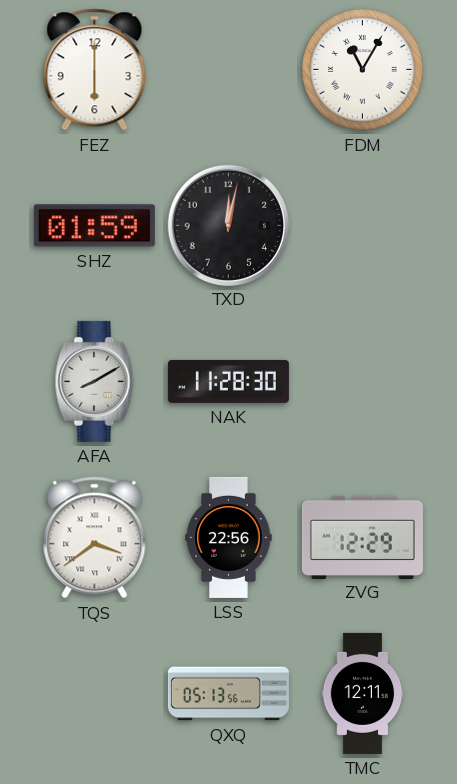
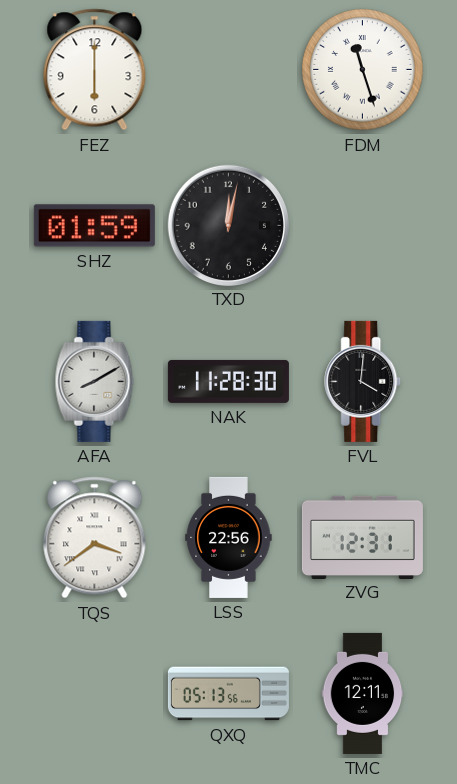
FDM: 11:05 -> 11:27 (363, 70)
FVL: none -> 4:01 (363, 381)
ZVG: 12:29 -> 12:31 (362, 537)
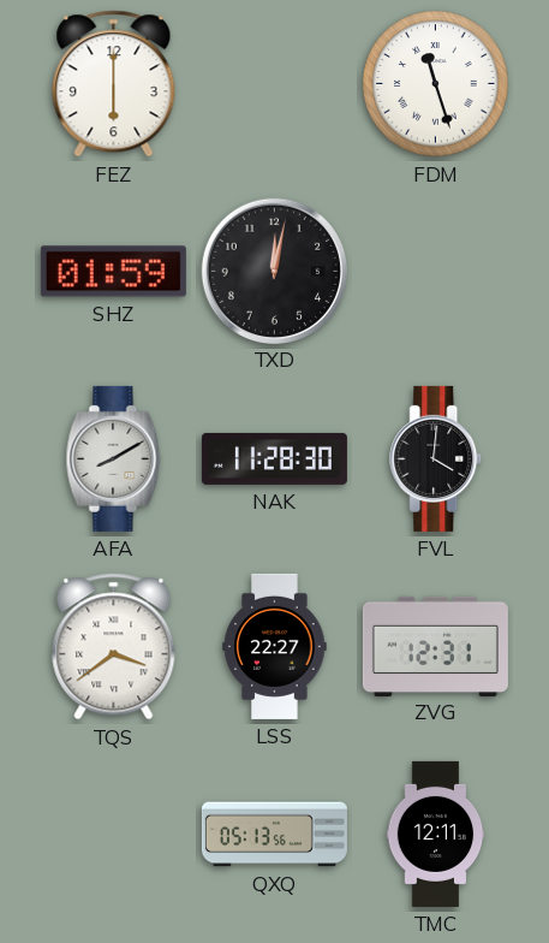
LSS: 22:56 -> 22:27 (275, 646)
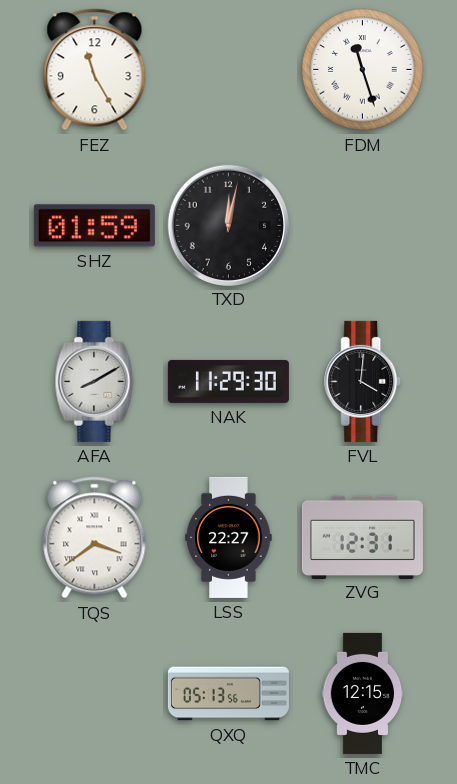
FEZ: 6:00 -> 11:25 (95, 70)
NAK: 11:28 -> 11:29 (228, 381)
TMC: 12:11 -> 12:15 (363, 693)
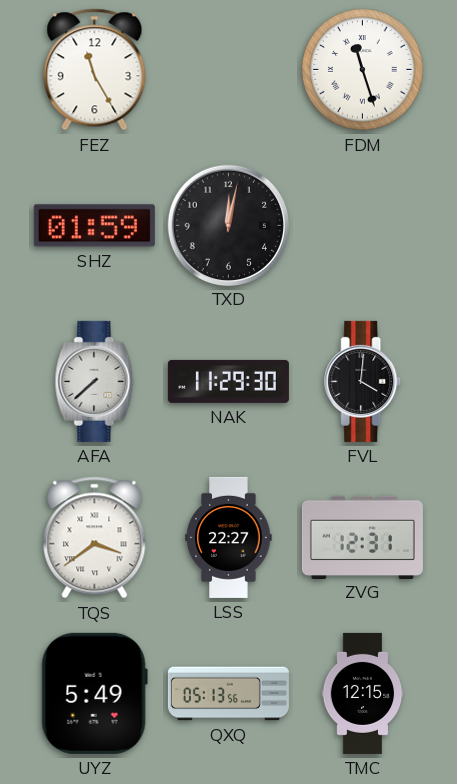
AFA: 8:10 -> 7:38 (95, 381)
UYZ: none -> 5:49 (94, 693)
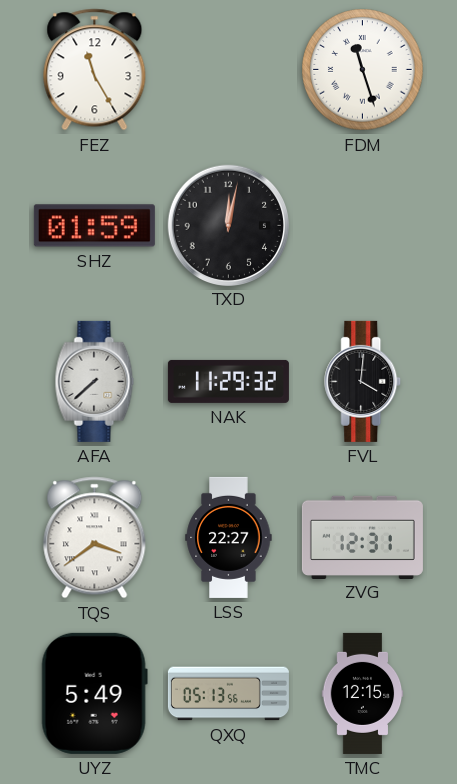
NAK: 11:29:30 -> 11:29:32 (228, 381)
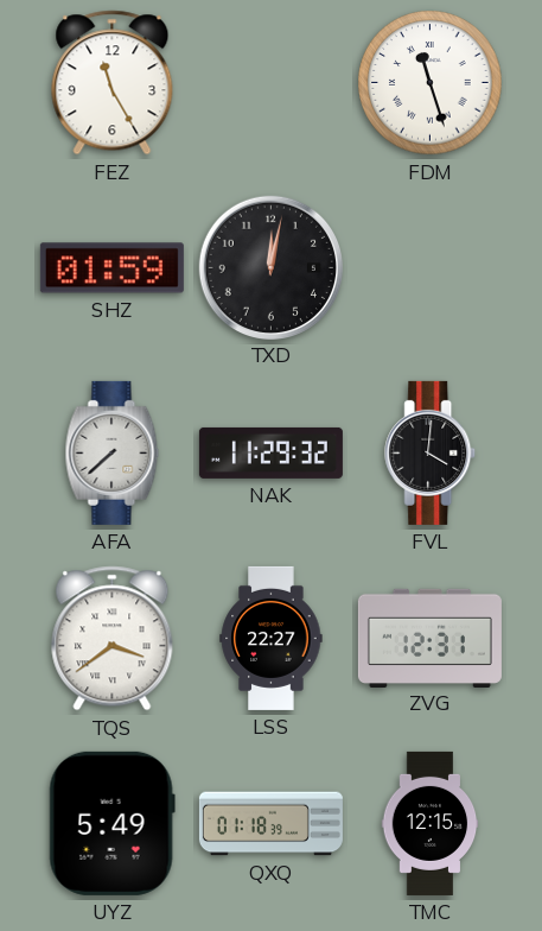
QXQ: 05:13 -> 01:18 (270, 824)
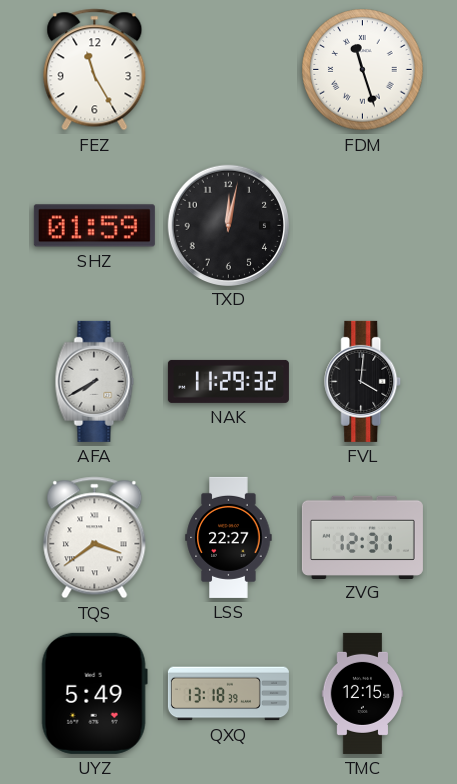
AFA: 7:38 -> 7:40 (95, 381)
QXQ: 01:18 -> 13:18 (228, 694)
